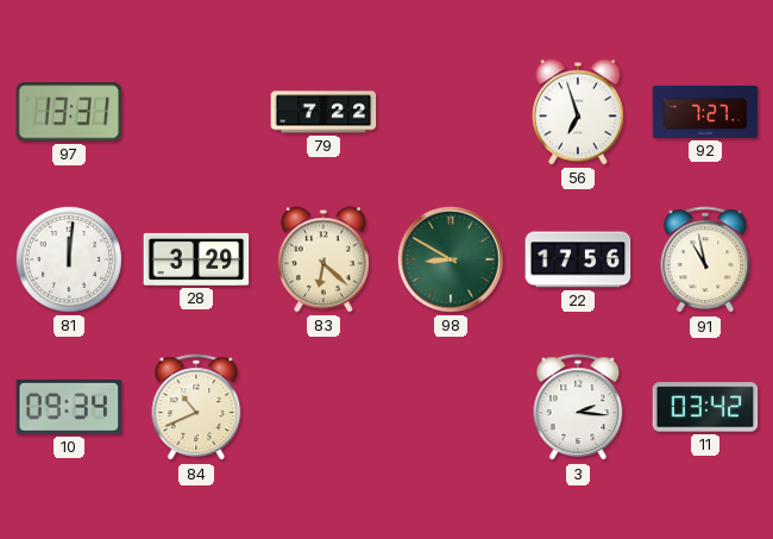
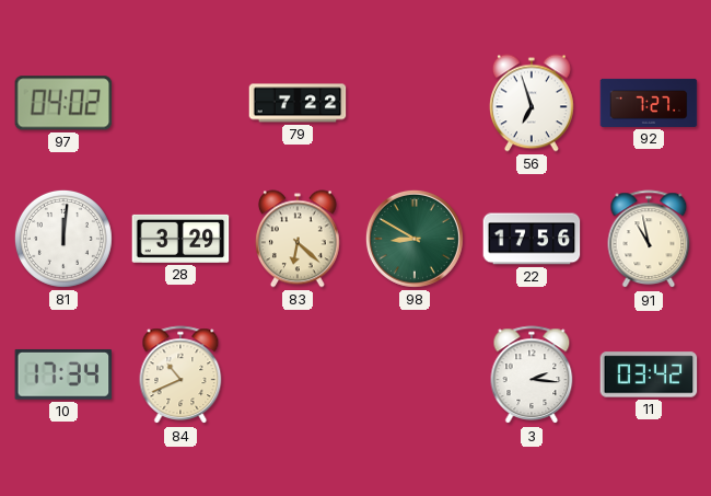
97: 13:31 -> 04:02 (63, 103)
10: 09:34 -> 17:34 (63, 374)
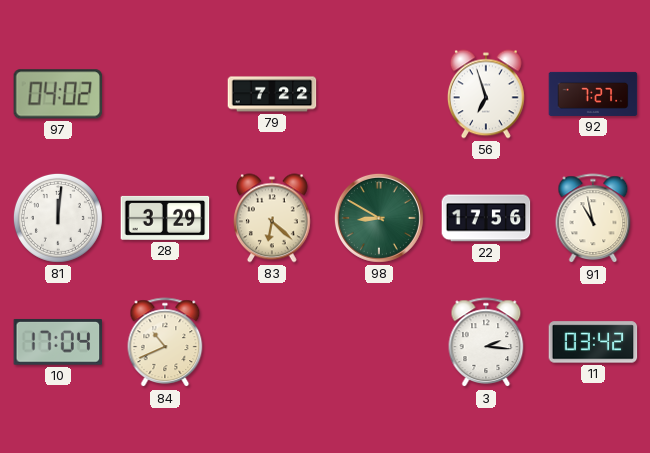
10: 17:34 -> 17:04 (58, 342)
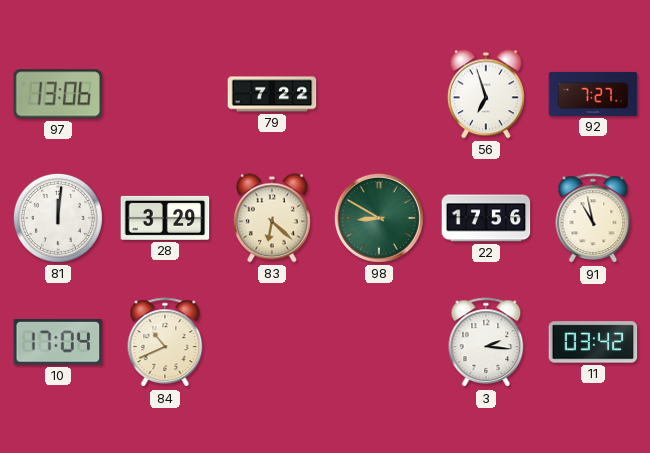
97: 04:02 -> 13:06 (58, 94)
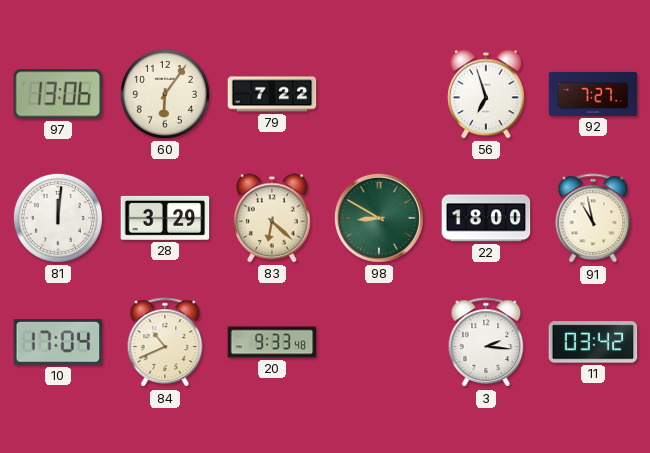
60: none -> 6:06 (165, 94)
22: 17:56 -> 18:00 (486, 218)
20: none -> 9:33 (272, 342)
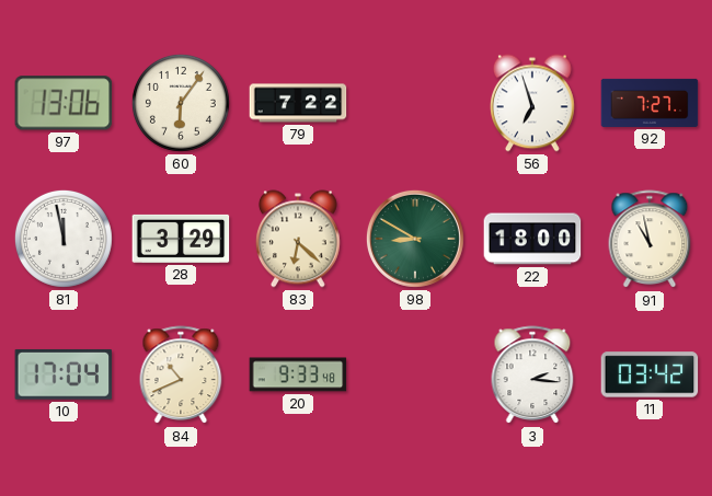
81: 12:01 -> 11:58 (64, 239)
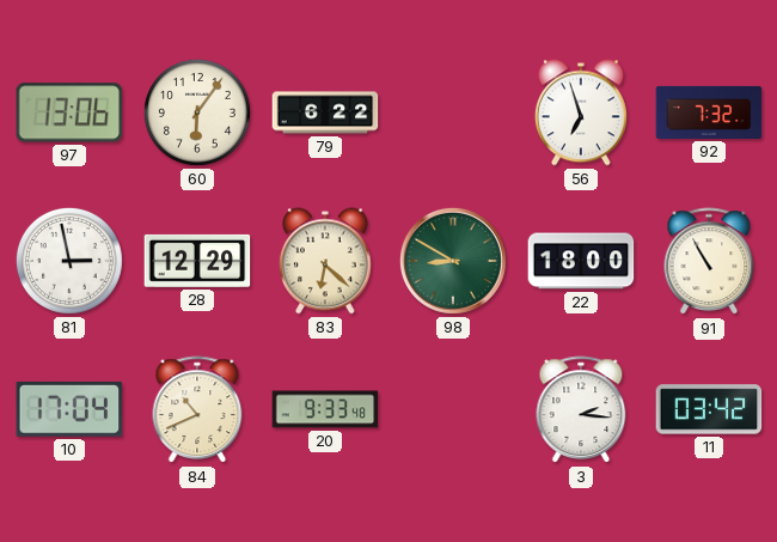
79: 7:22 -> 6:22 (325, 112)
92: 7:27 -> 7:32 (709, 112)
81: 11:58 -> 2:58 (69, 261)
28: 3:29 -> 12:29 (197, 261)
91: 10:58 -> 10:55 (709, 262)
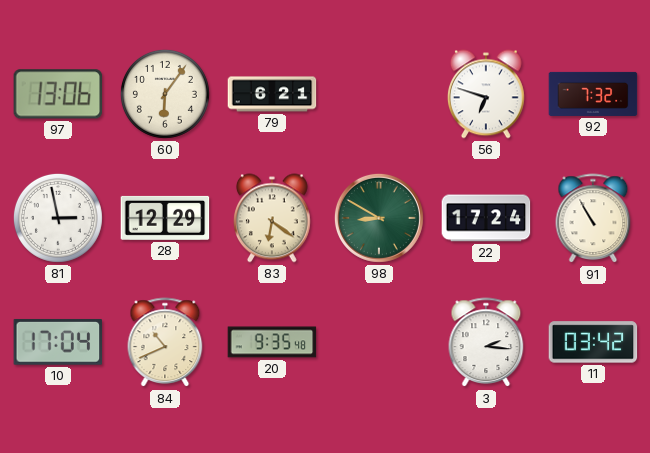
79: 6:22 -> 6:21 (272, 94)
56: 6:57 -> 6:48 (486, 94)
83: 6:22 -> 6:21 (272, 218)
22: 18:00 -> 17:24 (486, 218)
20: 9:33 -> 9:35 (272, 342)
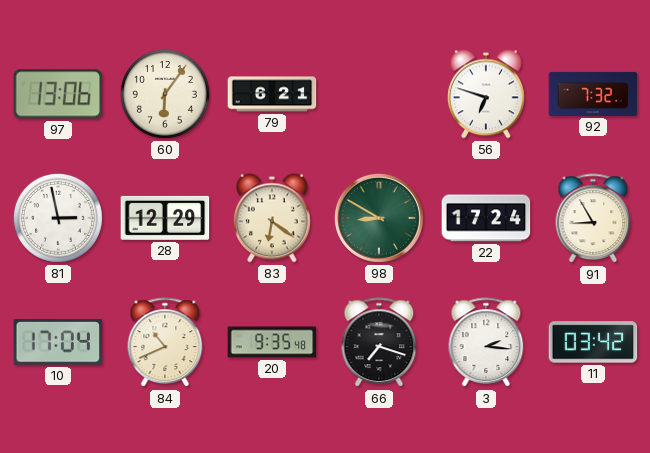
91: 10:55 -> 8:55 (593, 219)
66: none -> 7:18 (379, 343)
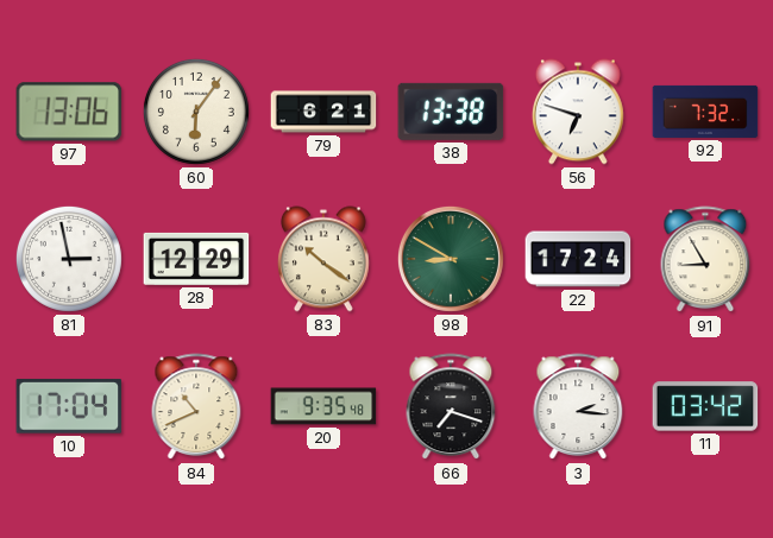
38: none -> 13:38 (451, 112)
83: 6:21 -> 10:21 (323, 259)
